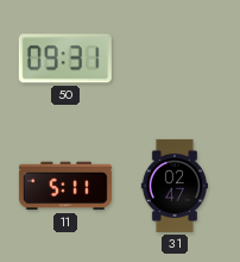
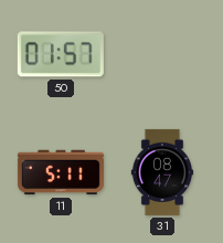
50: 09:31 -> 01:57 (61, 54)
31: 02:47 -> 08:47 (161, 172)
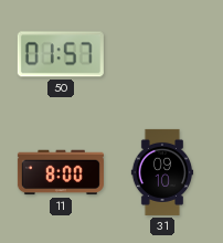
11: 5:11 -> 8:00 (61, 172)
31: 08:47 -> 09:10 (161, 172)
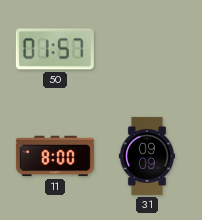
31: 09:10 -> 09:09 (146, 156)
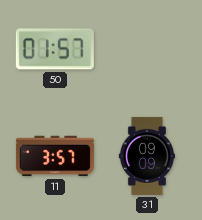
11: 8:00 -> 3:57 (55, 156)
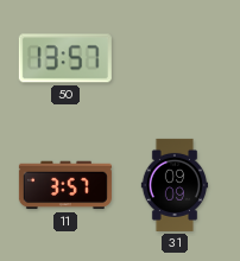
50: 01:57 -> 13:57 (65, 58)
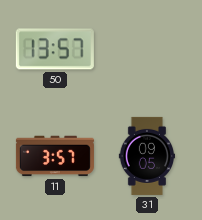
31: 09:09 -> 09:05 (146, 156)
